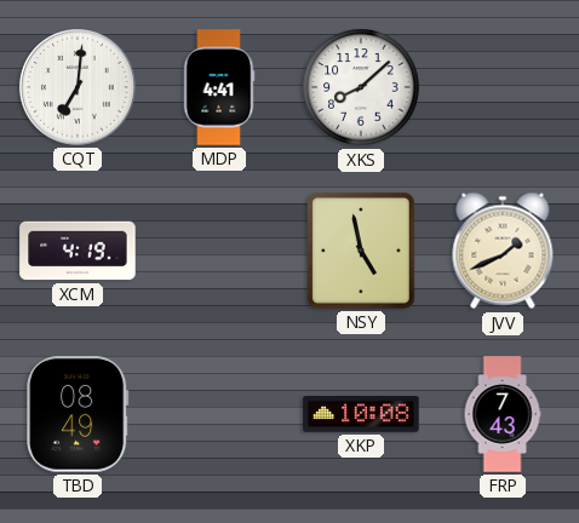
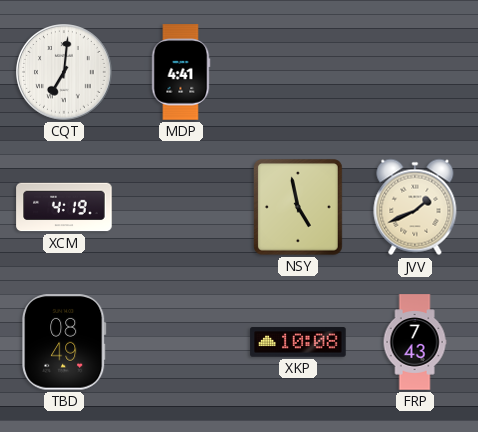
XKS: 8:08 -> none (361, 87)
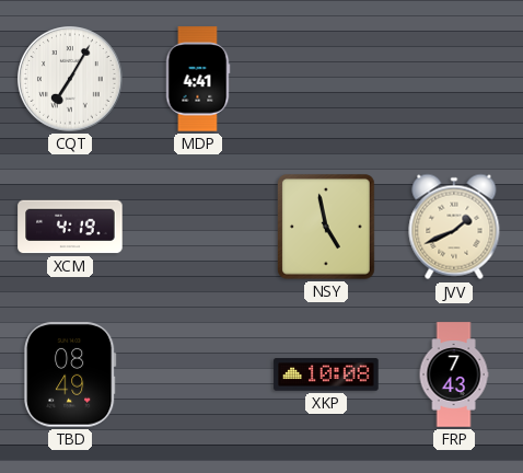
CQT: 7:01 -> 7:05 (71, 80)
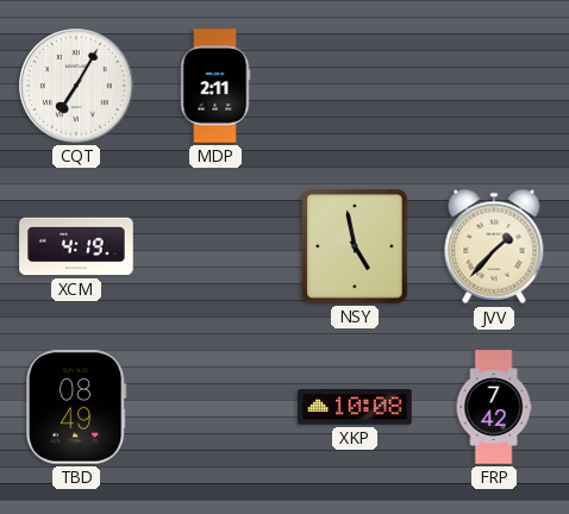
MDP: 4:41 -> 2:11 (215, 86)
JVV: 1:41 -> 1:37 (494, 246)
FRP: 7:43 -> 7:42 (494, 407)
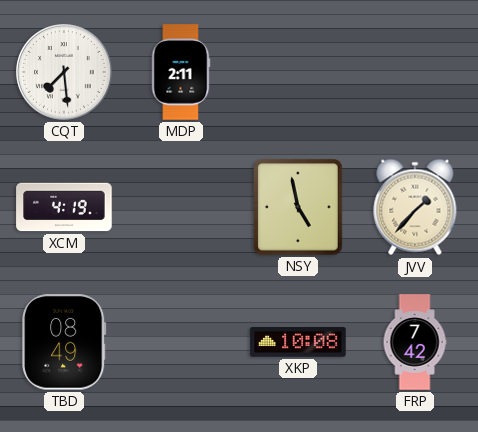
CQT: 7:05 -> 7:29 (65, 73)
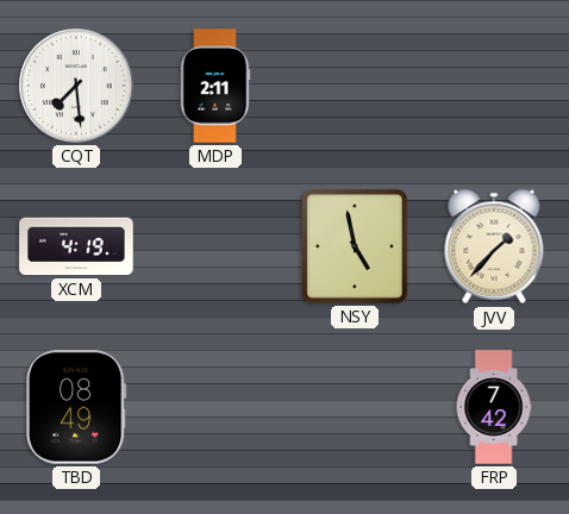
XKP: 10:08 -> none (298, 342)
